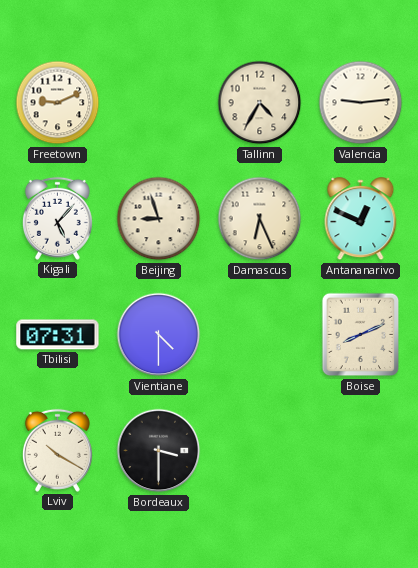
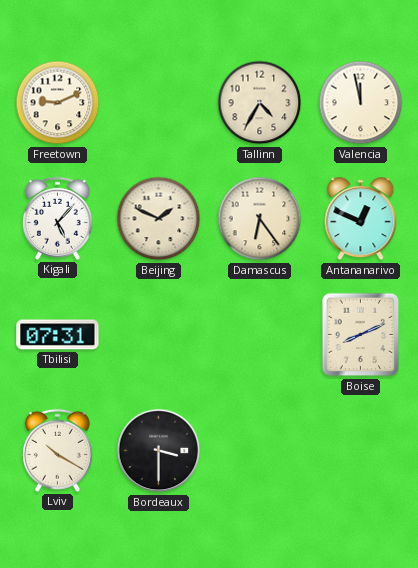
Valencia: 9:14 -> 11:58 (361, 103)
Beijing: 8:57 -> 1:49 (159, 219)
Damascus: 6:26 -> 6:24 (260, 219)
Vientiane: 4:30 -> none (159, 335)
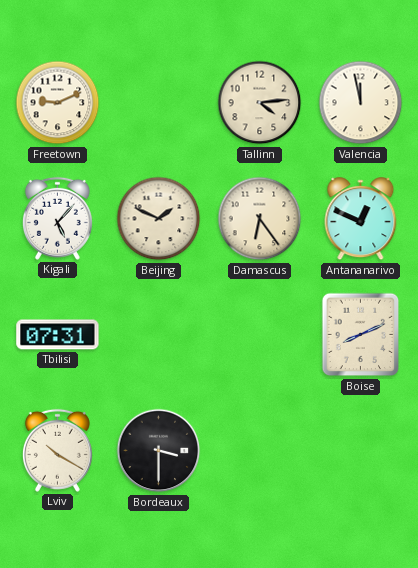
Tallinn: 4:35 -> 4:14 (260, 103)
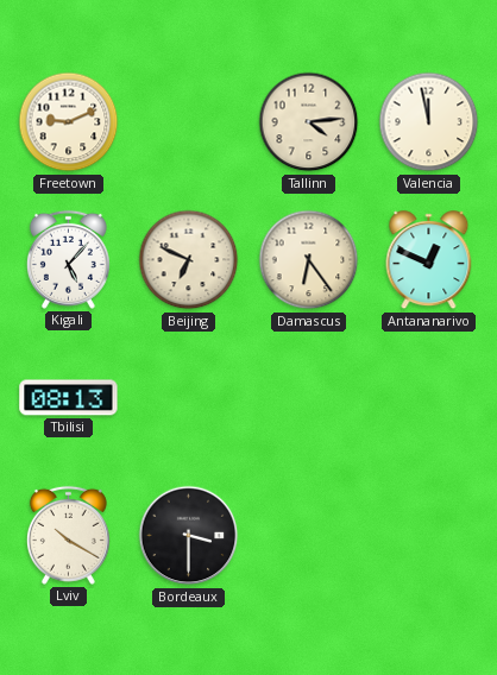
Beijing: 1:49 -> 6:49 (189, 260)
Tbilisi: 07:31 -> 08:13 (69, 398)
Boise: 8:11 -> none (361, 335)
